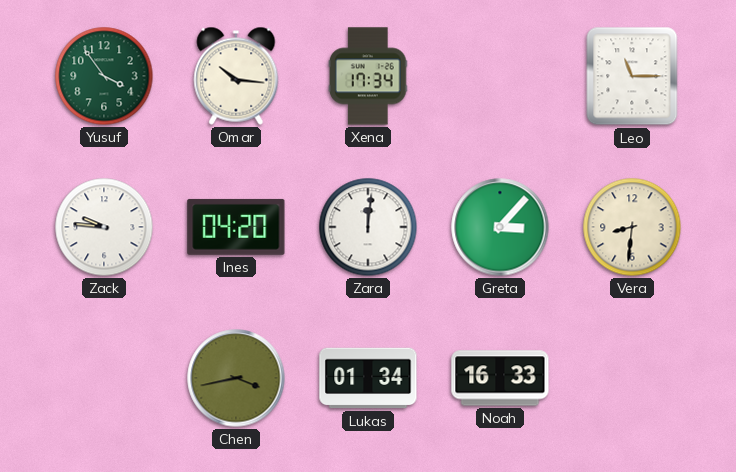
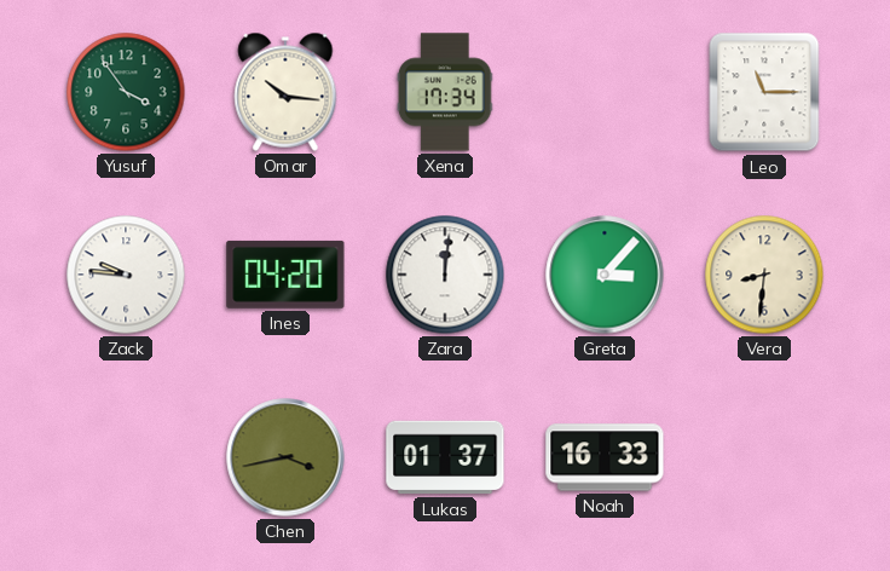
Lukas: 01:34 -> 01:37 (445, 457)
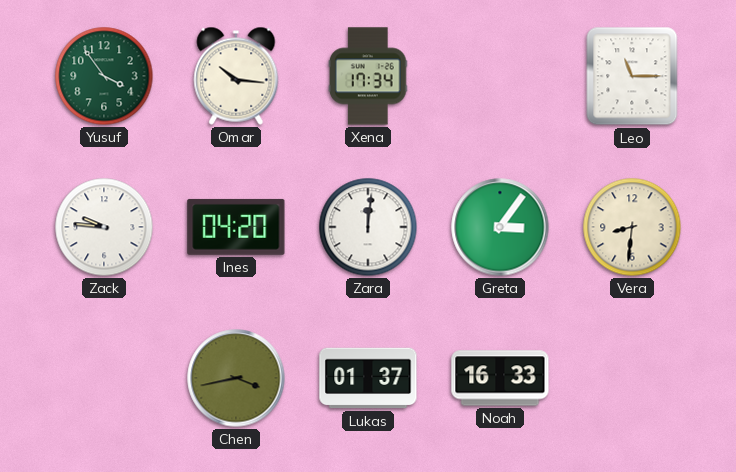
Greta: 3:07 -> 3:06 (500, 227)
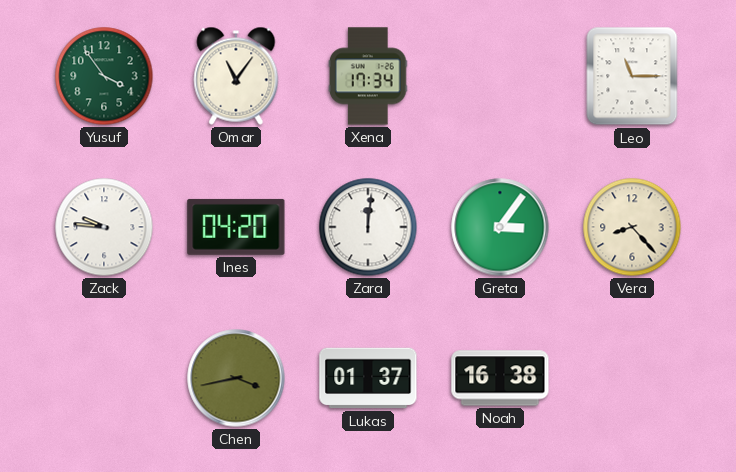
Omar: 10:16 -> 11:06 (236, 76)
Vera: 8:31 -> 8:23 (632, 227)
Noah: 16:33 -> 16:38 (500, 378)
